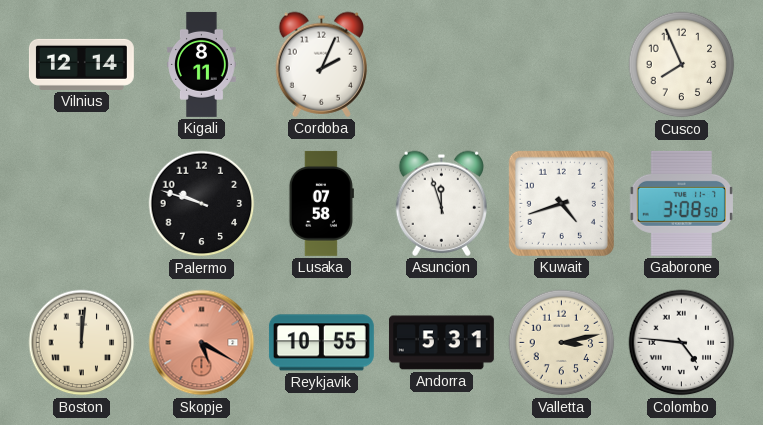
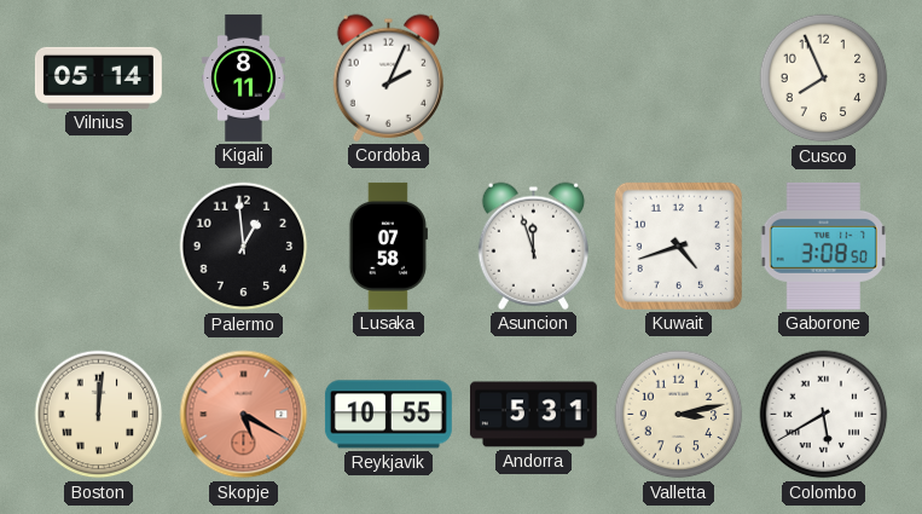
Vilnius: 12:14 -> 05:14 (98, 77)
Palermo: 9:48 -> 12:59 (244, 247)
Colombo: 4:46 -> 5:40 (824, 415)
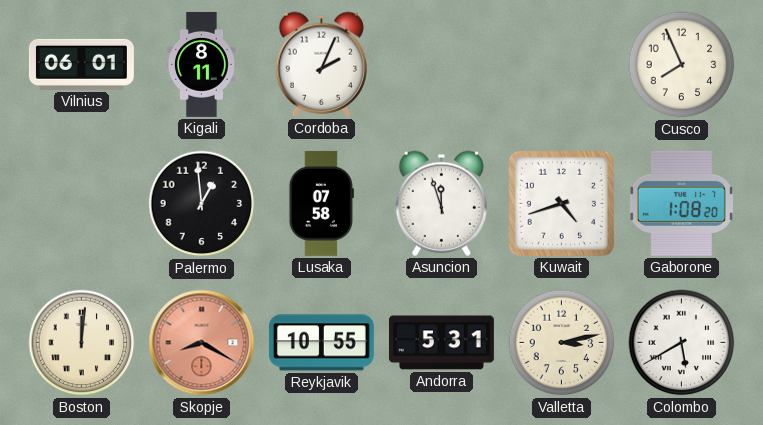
Vilnius: 05:14 -> 06:01 (81, 64)
Gaborone: 3:08 -> 1:08 (681, 203)
Skopje: 5:20 -> 8:20 (202, 343)
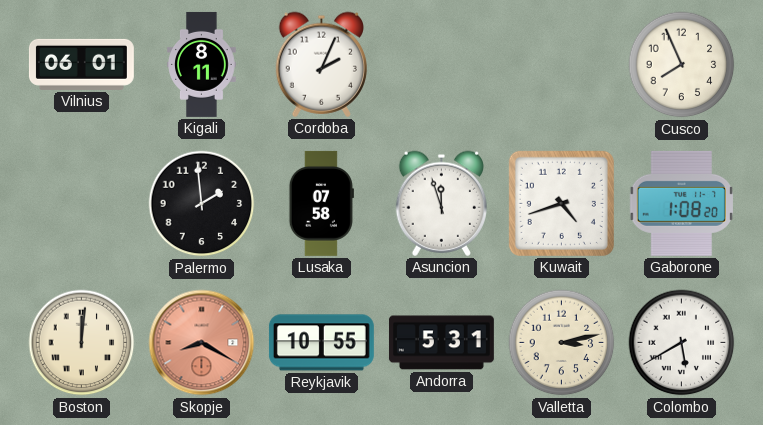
Palermo: 12:59 -> 1:59 (202, 204)
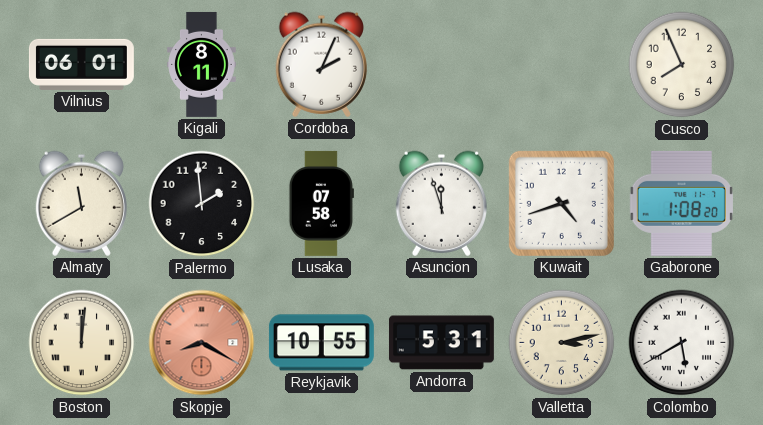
Almaty: none -> 11:40 (81, 203)
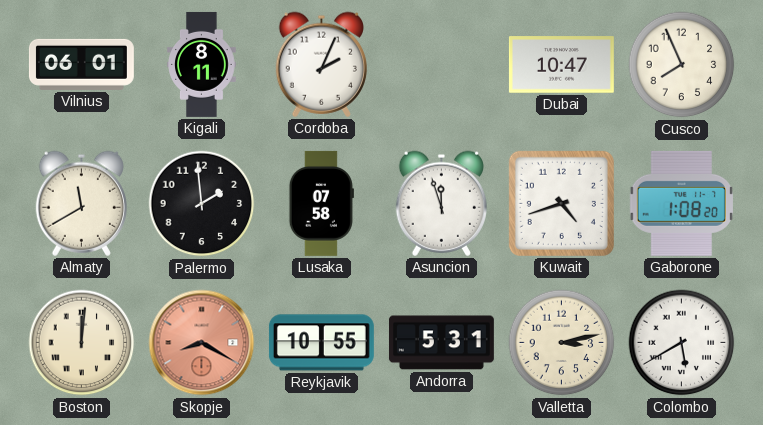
Dubai: none -> 10:47 (561, 65)
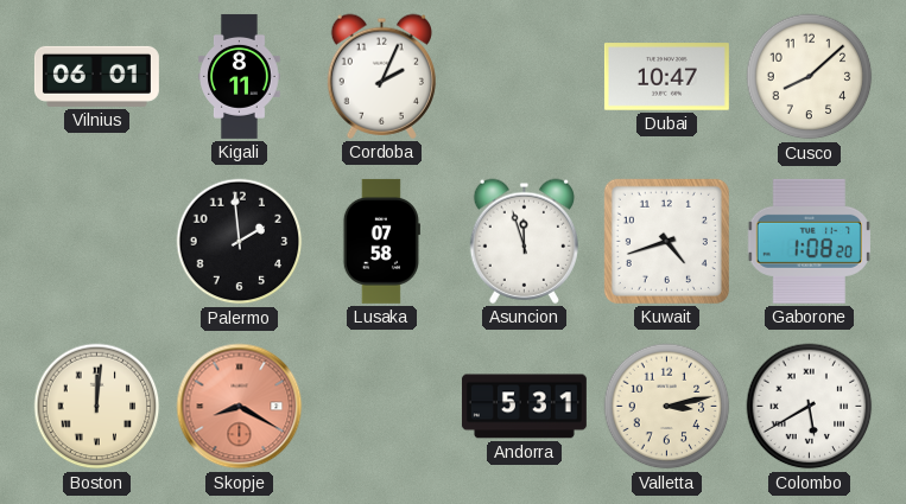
Cusco: 7:56 -> 8:08 (810, 77)
Almaty: 11:40 -> none (81, 203)
Reykjavik: 10:55 -> none (321, 343)
